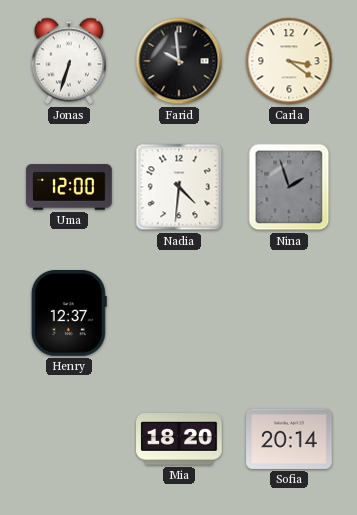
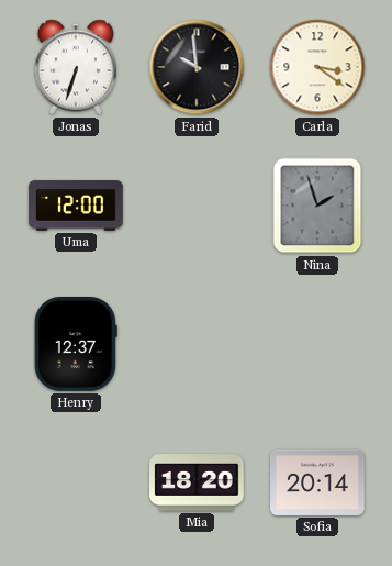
Nadia: 4:31 -> none (179, 187)
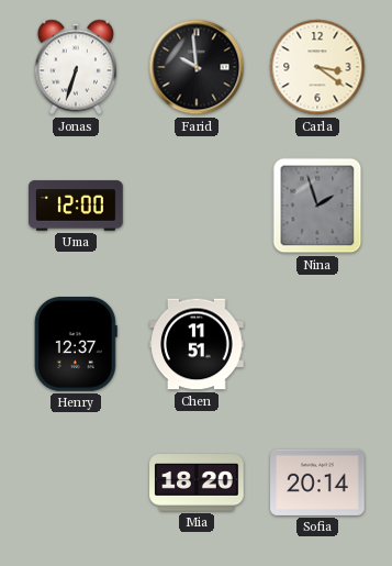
Chen: none -> 11:51 (197, 344)
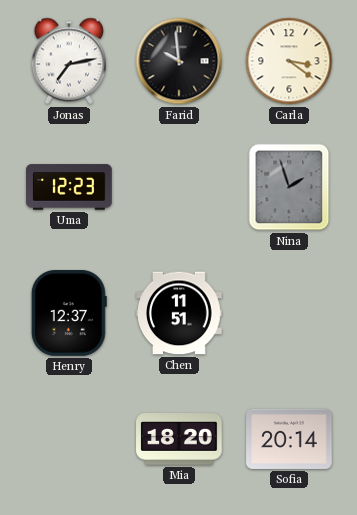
Jonas: 6:33 -> 7:13 (68, 61)
Uma: 12:00 -> 12:23 (69, 187)
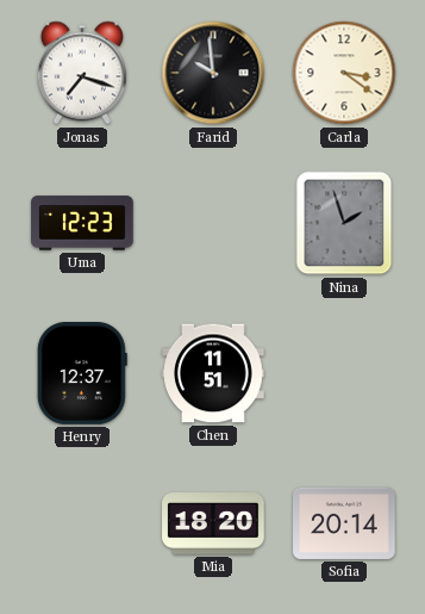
Jonas: 7:13 -> 7:18 (81, 73)
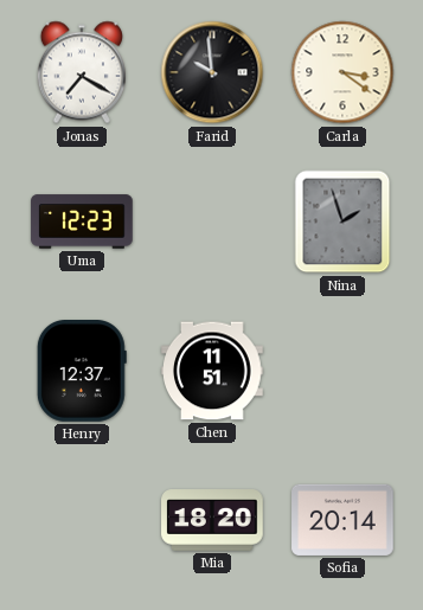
Jonas: 7:18 -> 7:20 (81, 72)
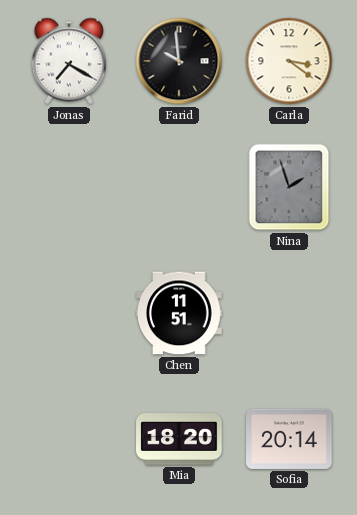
Uma: 12:23 -> none (82, 221)
Henry: 12:37 -> none (82, 372)
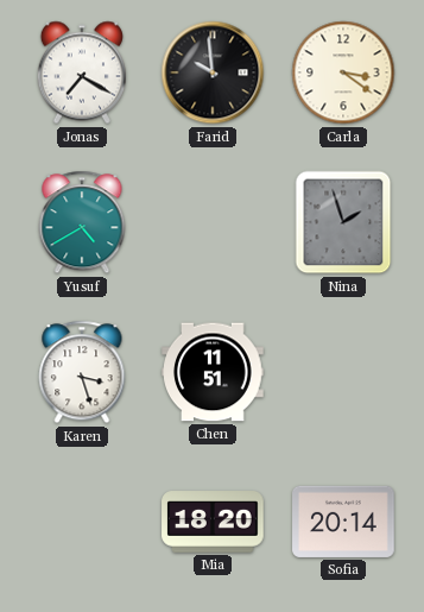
Yusuf: none -> 4:40 (82, 222)
Karen: none -> 3:27 (82, 372)
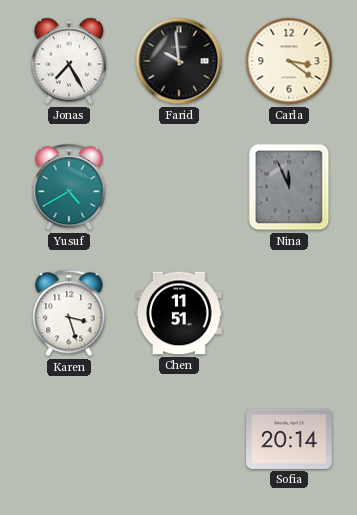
Jonas: 7:20 -> 7:25 (68, 61)
Nina: 1:57 -> 11:56 (289, 187)
Mia: 18:20 -> none (213, 522)
